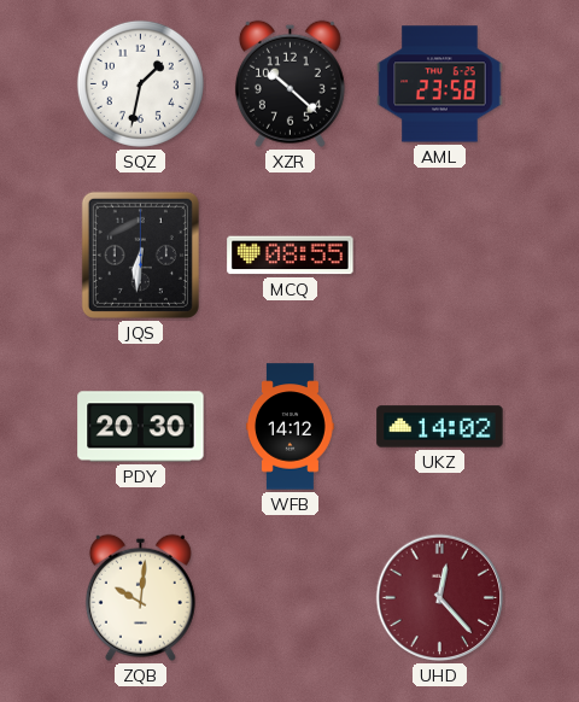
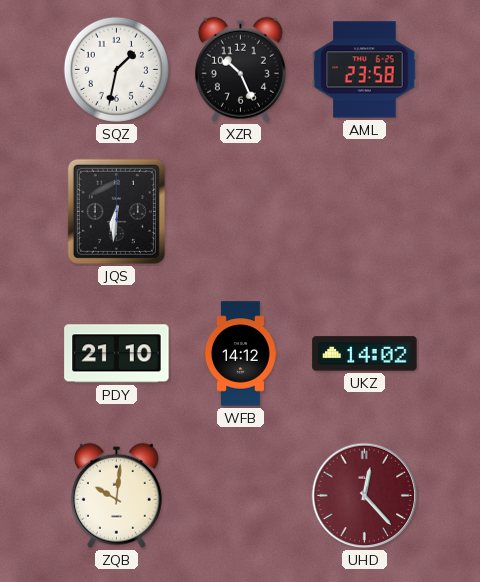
XZR: 10:22 -> 10:26 (240, 69)
MCQ: 08:55 -> none (291, 256)
PDY: 20:30 -> 21:10 (117, 354)
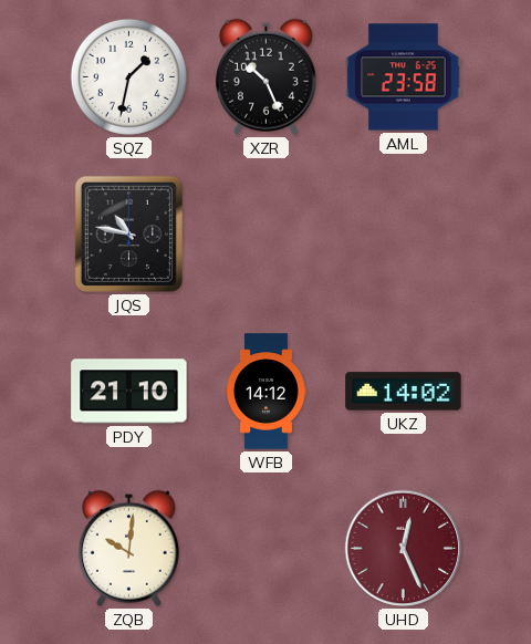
JQS: 6:31 -> 10:47 (128, 233)
UHD: 12:23 -> 12:26 (404, 549)
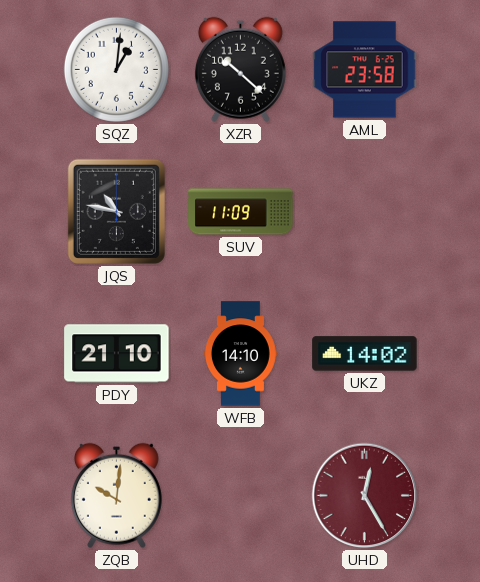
SQZ: 1:32 -> 1:01 (116, 69)
XZR: 10:26 -> 10:22 (240, 69)
SUV: none -> 11:09 (241, 212)
WFB: 14:12 -> 14:10 (241, 354)
UHD: 12:26 -> 12:25 (365, 496)
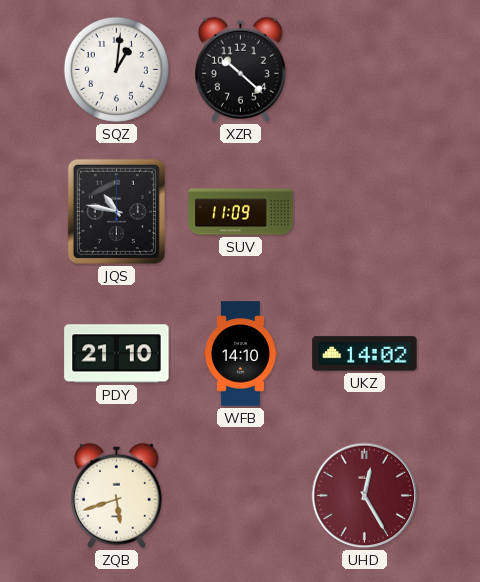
AML: 23:58 -> none (365, 70)
ZQB: 10:01 -> 5:42 (116, 495)
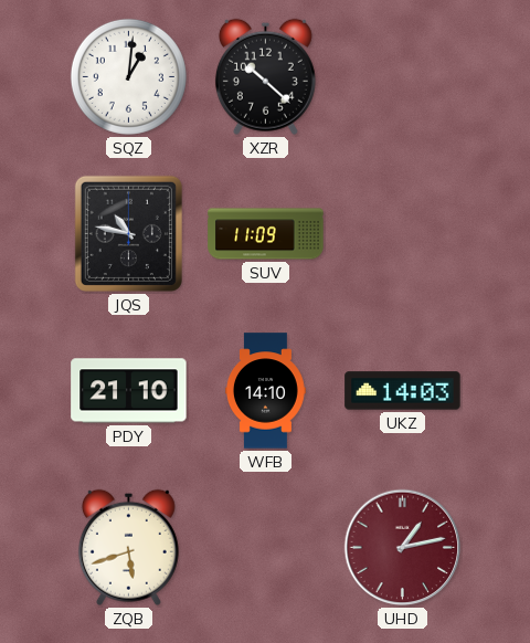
UKZ: 14:02 -> 14:03 (403, 391)
UHD: 12:25 -> 1:13 (403, 548)
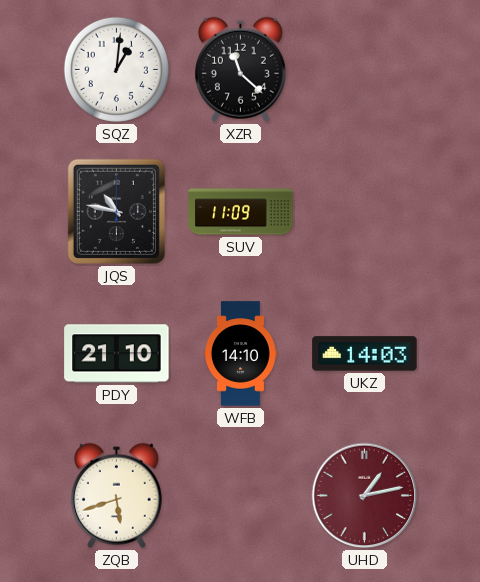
XZR: 10:22 -> 11:22 (240, 69)
